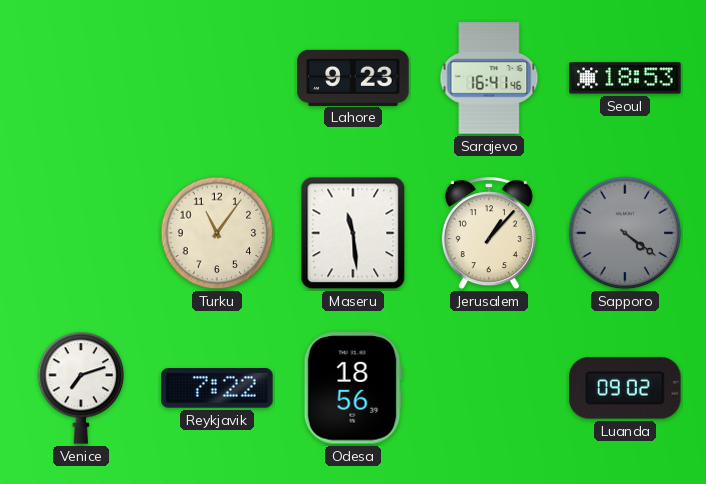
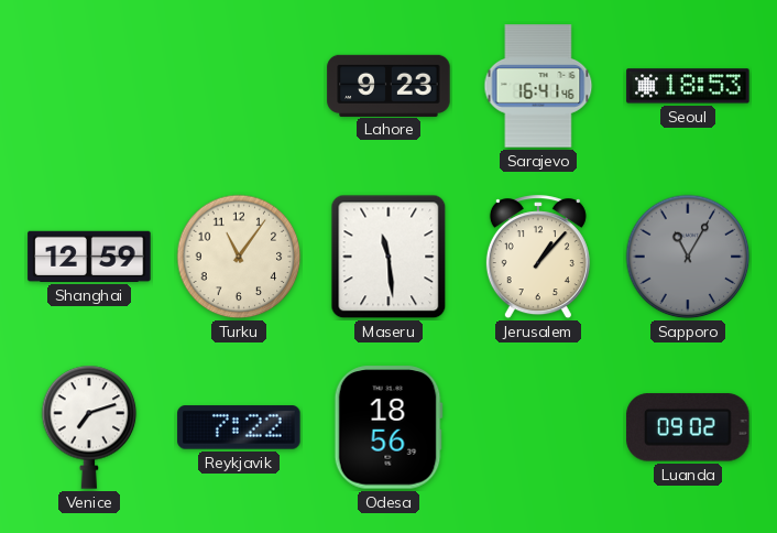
Shanghai: none -> 12:59 (89, 257)
Sapporo: 4:21 -> 11:05 (688, 257)
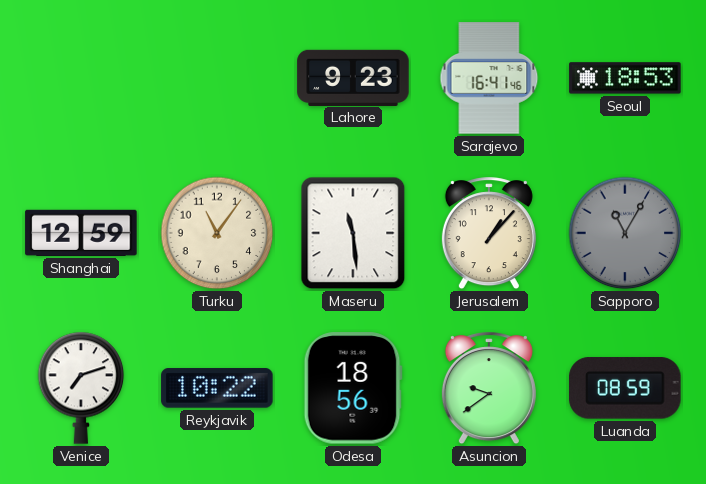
Reykjavik: 7:22 -> 10:22 (217, 388)
Asuncion: none -> 9:39 (489, 389)
Luanda: 09:02 -> 08:59 (625, 388)
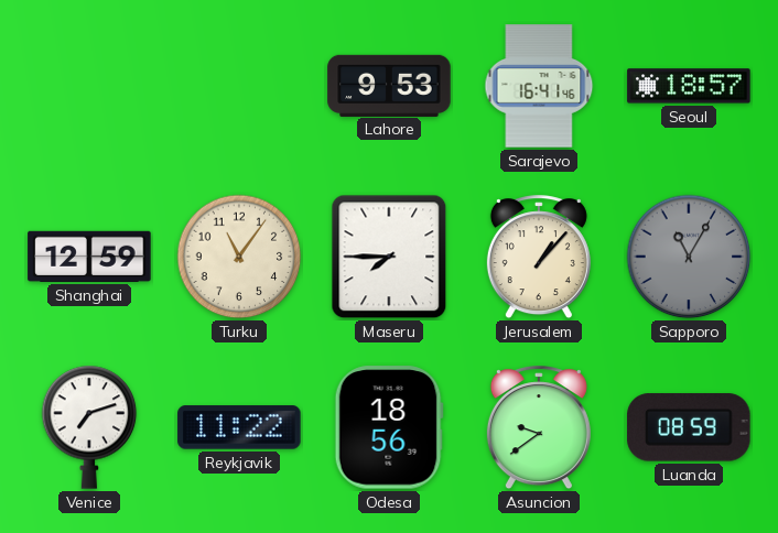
Lahore: 9:23 -> 9:53 (389, 85)
Seoul: 18:53 -> 18:57 (689, 86)
Maseru: 11:29 -> 7:45 (389, 257)
Reykjavik: 10:22 -> 11:22 (239, 427)
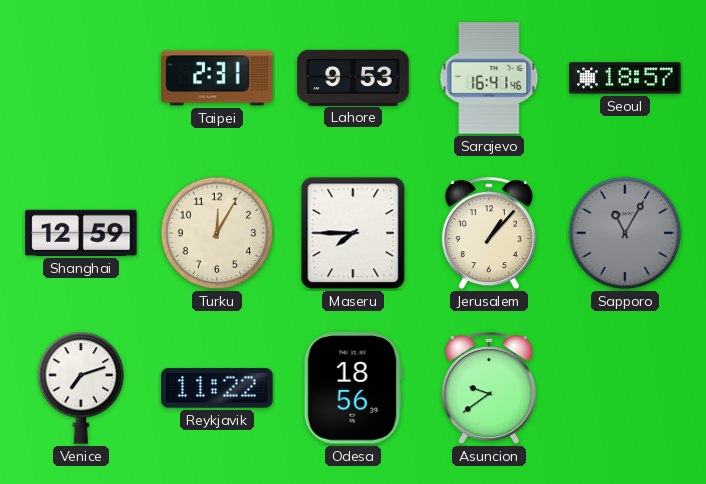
Taipei: none -> 2:31 (217, 78)
Turku: 11:06 -> 12:05 (217, 233)
Luanda: 08:59 -> none (689, 427)
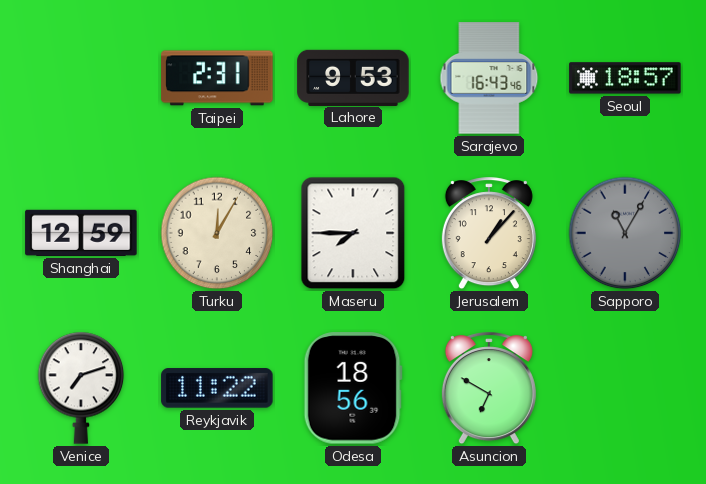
Sarajevo: 16:41 -> 16:43 (489, 78)
Asuncion: 9:39 -> 6:50 (489, 389)
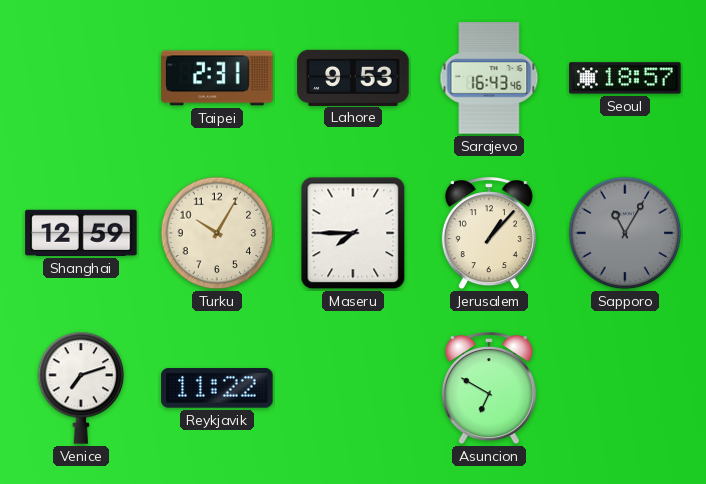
Turku: 12:05 -> 10:05 (217, 233)
Odesa: 18:56 -> none (353, 388)
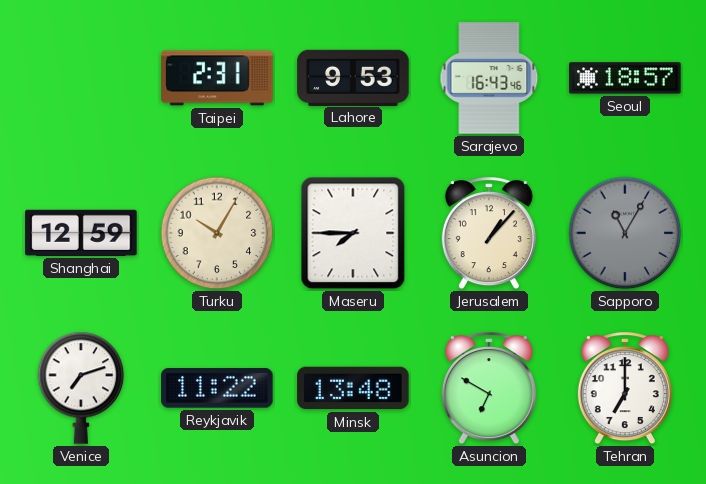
Minsk: none -> 13:48 (353, 388)
Tehran: none -> 7:00 (625, 389)
